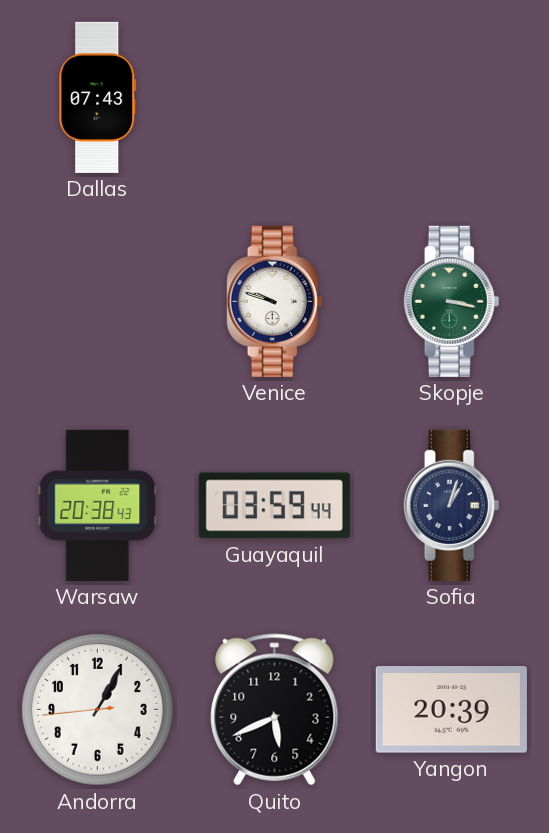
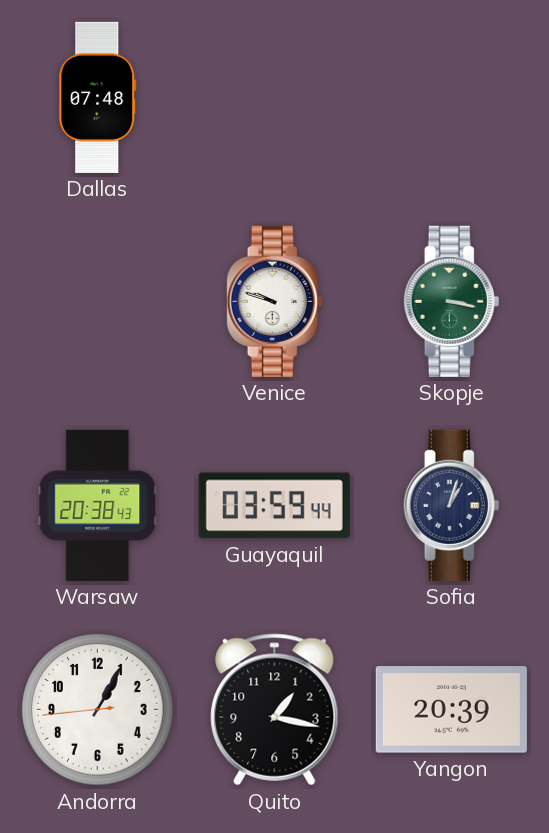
Dallas: 07:43 -> 07:48 (98, 97)
Quito: 5:41 -> 1:17 (275, 710)
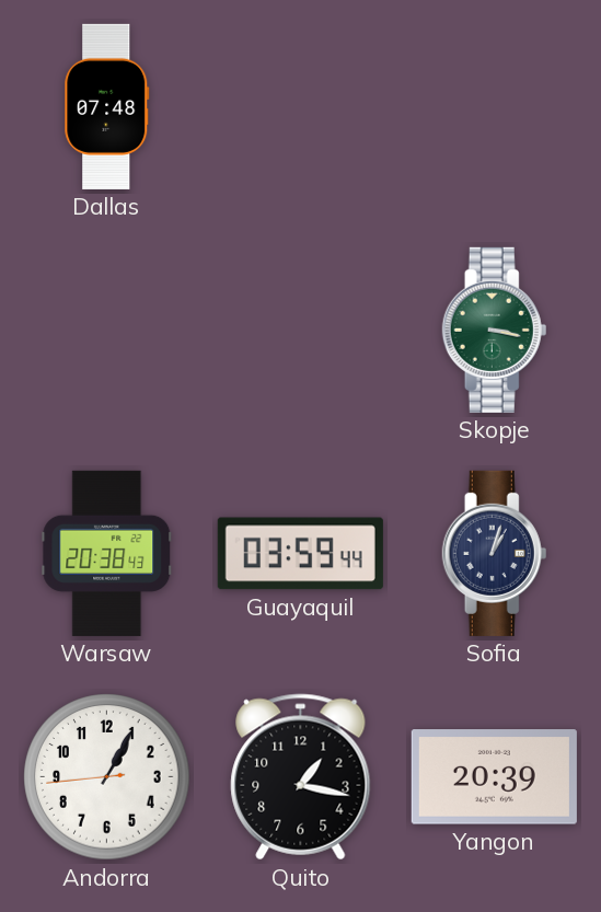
Venice: 9:48 -> none (275, 301)
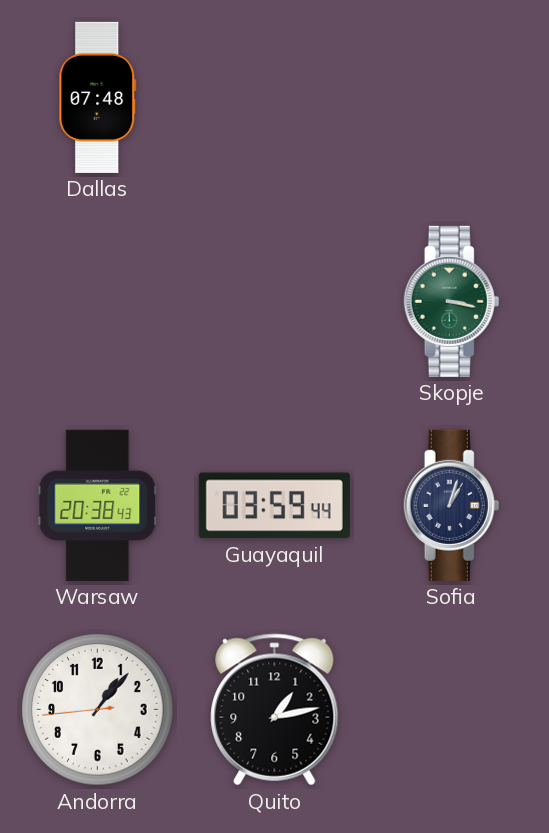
Andorra: 1:04 -> 1:06 (98, 710)
Quito: 1:17 -> 1:13 (275, 710)
Yangon: 20:39 -> none (494, 777)
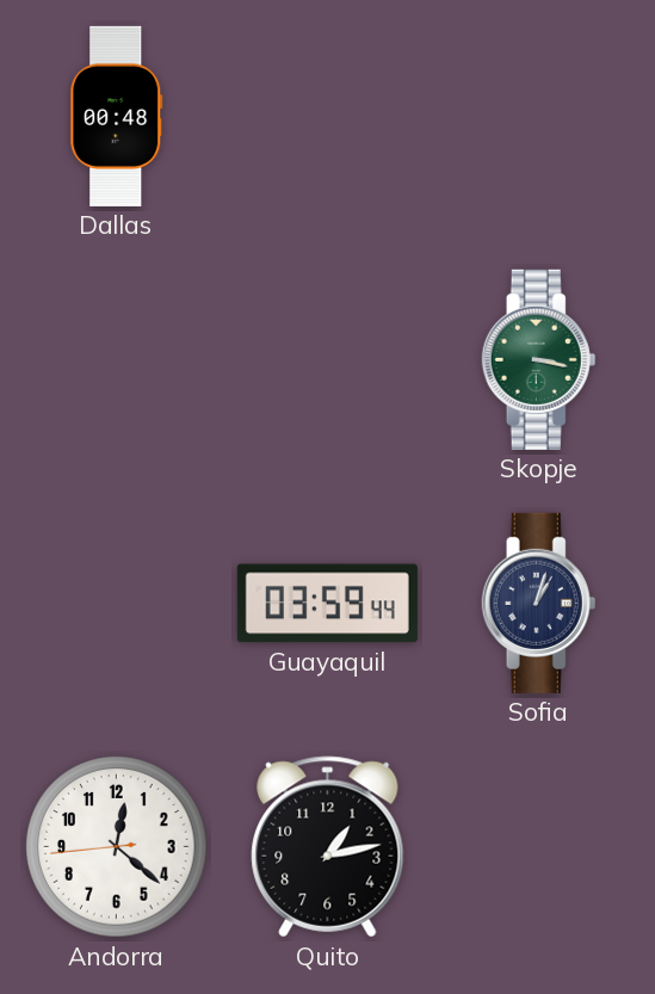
Dallas: 07:48 -> 00:48 (117, 116)
Warsaw: 20:38 -> none (98, 505)
Andorra: 1:06 -> 12:21 (117, 847)
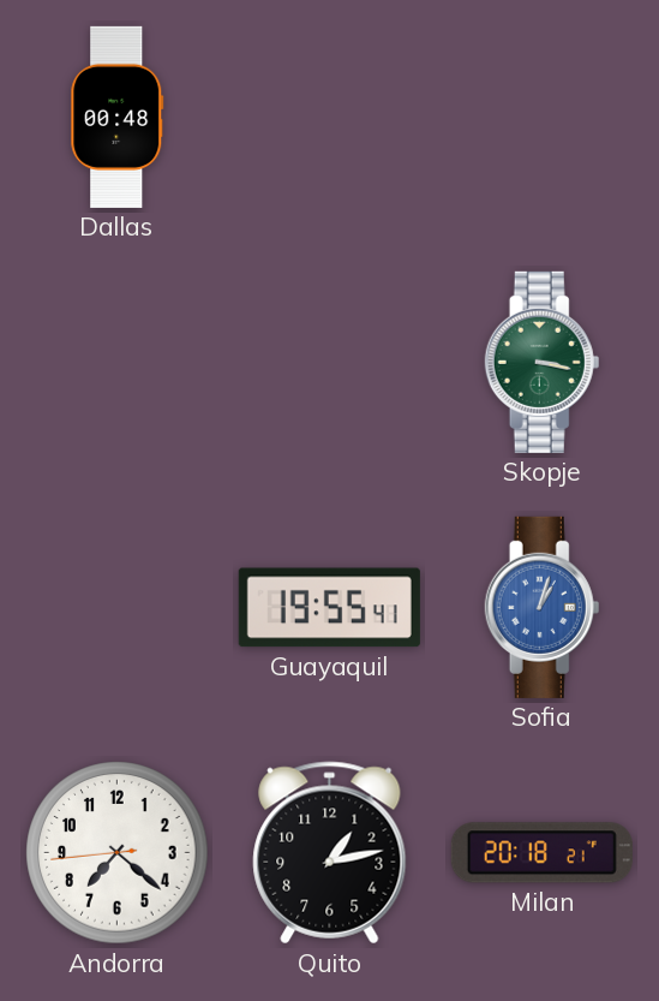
Guayaquil: 03:59 -> 19:55 (329, 608)
Sofia dial: navy -> blue (543, 607)
Andorra: 12:21 -> 7:21 (118, 853)
Milan: none -> 20:18 (541, 853)
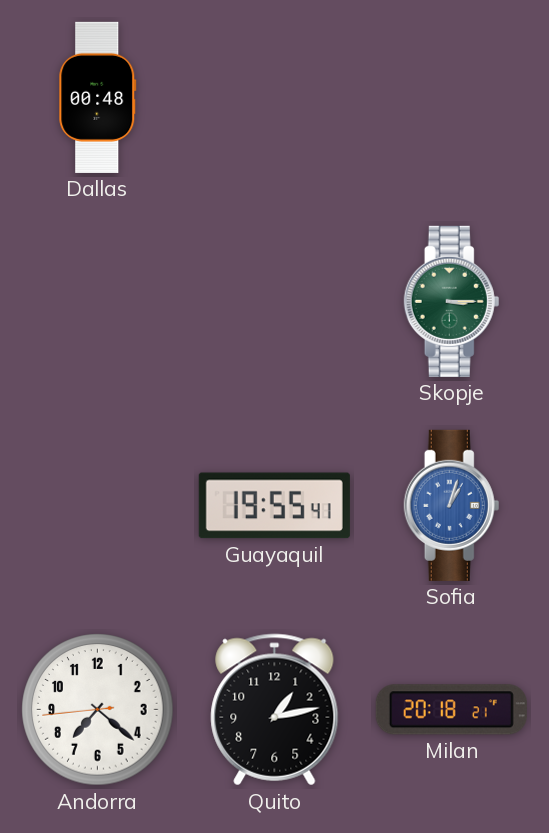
Skopje: 3:17 -> 3:15 (452, 301)
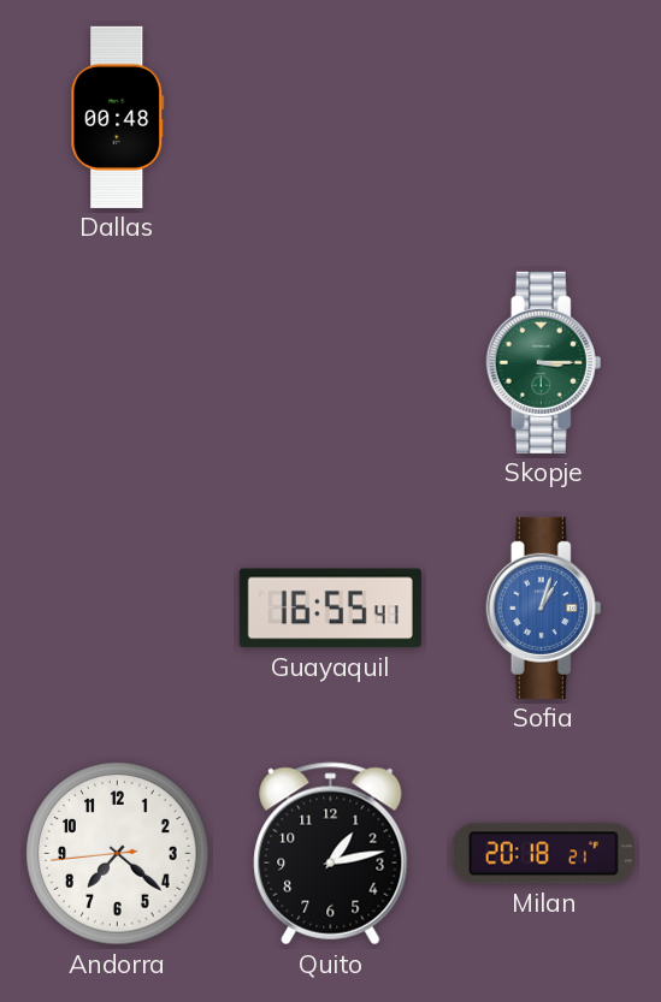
Guayaquil: 19:55 -> 16:55 (330, 609)
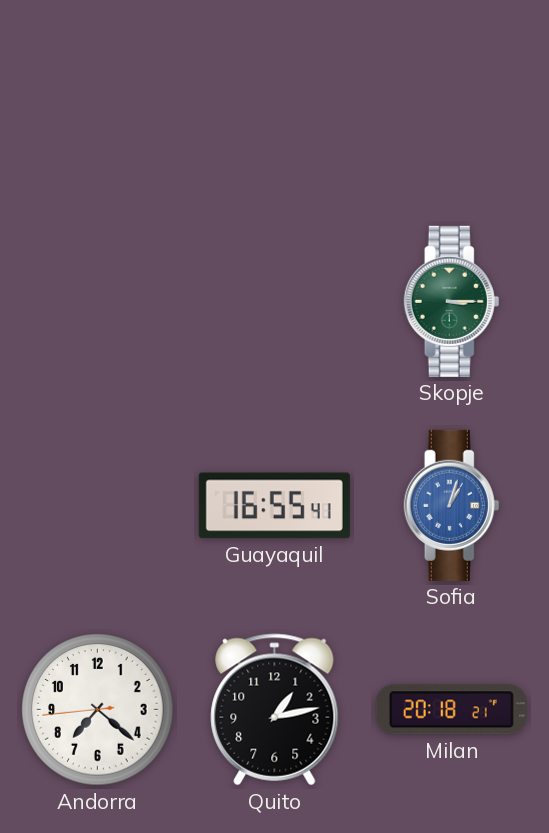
Dallas: 00:48 -> none (118, 117)
